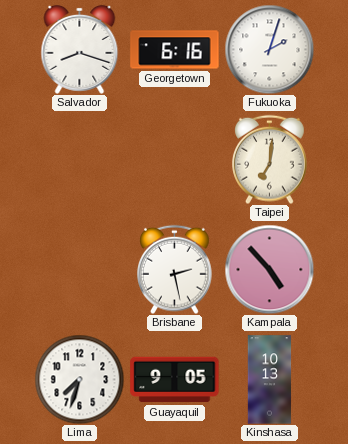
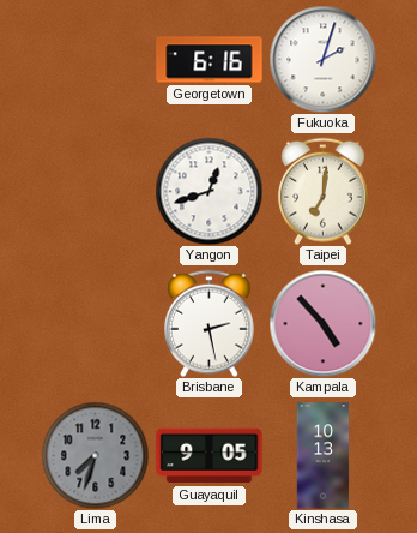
Salvador: 8:18 -> none (80, 49)
Yangon: none -> 12:42 (208, 191)
Lima dial: white -> grey (95, 455)
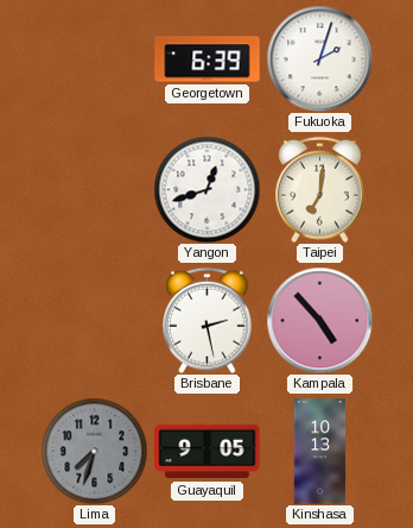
Georgetown: 6:16 -> 6:39 (208, 59)
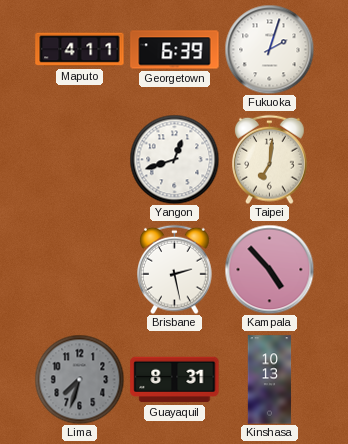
Maputo: none -> 4:11 (80, 50)
Guayaquil: 9:05 -> 8:31 (175, 380)
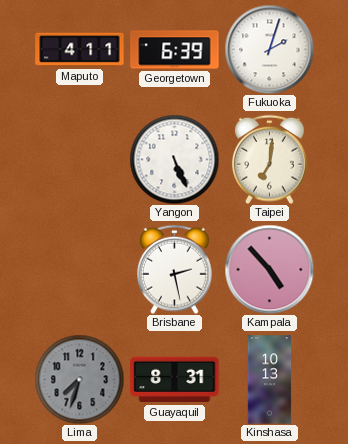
Yangon: 12:42 -> 5:26 (174, 159)
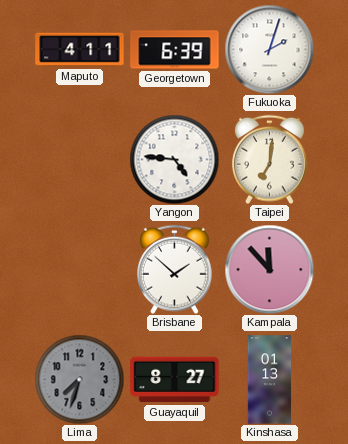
Yangon: 5:26 -> 4:46 (174, 159)
Brisbane: 2:28 -> 1:52 (175, 269)
Kampala: 4:53 -> 11:53 (269, 269)
Guayaquil: 8:31 -> 8:27 (175, 380)
Kinshasa: 10:13 -> 01:13 (270, 380)
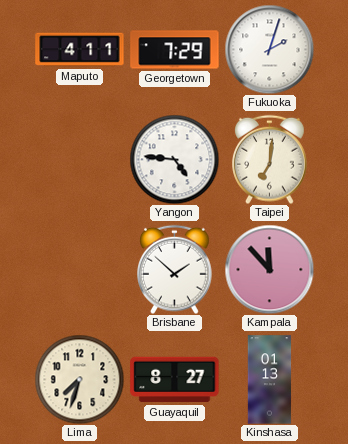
Georgetown: 6:39 -> 7:29 (175, 50)
Lima dial: grey -> cream (79, 379)
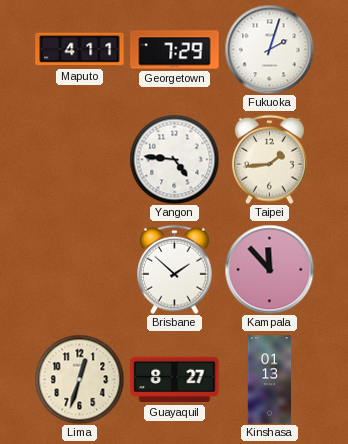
Taipei: 7:01 -> 1:44 (270, 159)
Lima: 7:33 -> 12:33 (79, 379)
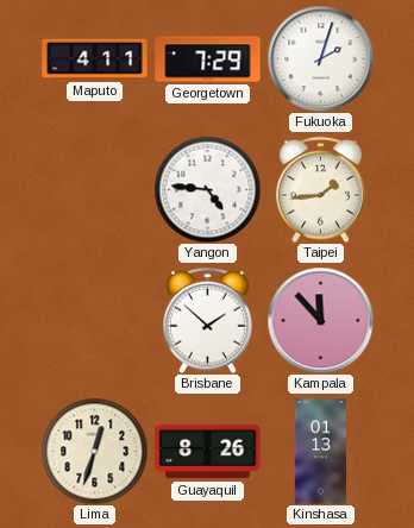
Guayaquil: 8:27 -> 8:26 (208, 452)
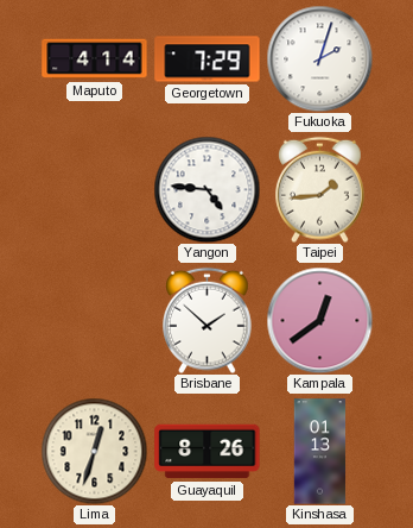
Maputo: 4:11 -> 4:14 (95, 59)
Kampala: 11:53 -> 12:39 (319, 320)
